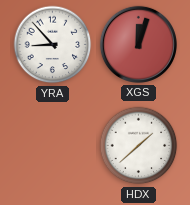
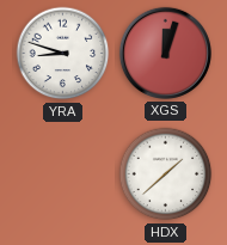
YRA: 8:53 -> 8:48 (63, 54)
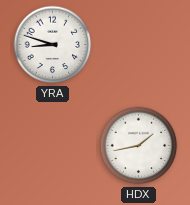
XGS: 12:03 -> none (165, 53)
HDX: 1:38 -> 1:43 (139, 146)
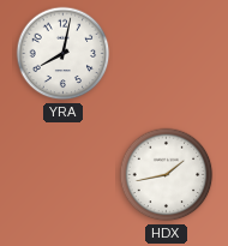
YRA: 8:48 -> 8:02 (64, 54)
